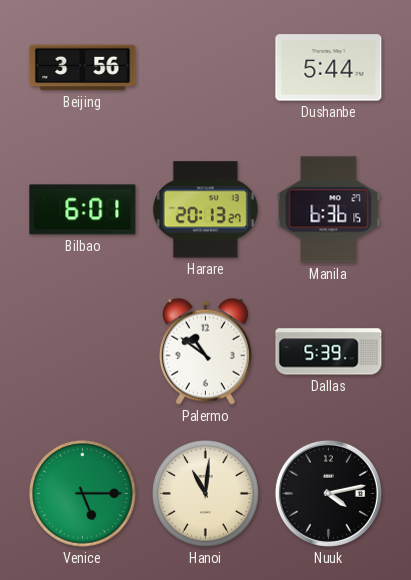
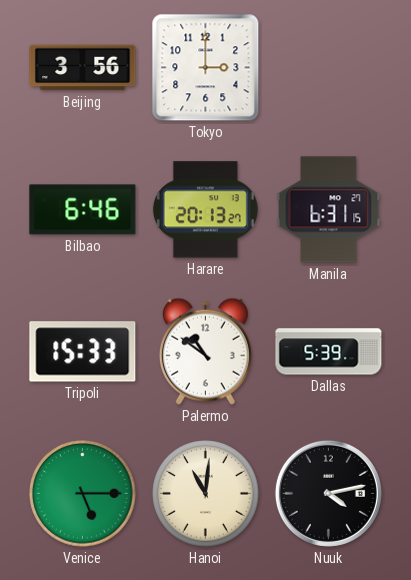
Tokyo: none -> 3:00 (206, 68)
Dushanbe: 5:44 -> none (329, 68)
Bilbao: 6:01 -> 6:46 (83, 210)
Manila: 6:36 -> 6:31 (329, 210)
Tripoli: none -> 15:33 (83, 352)
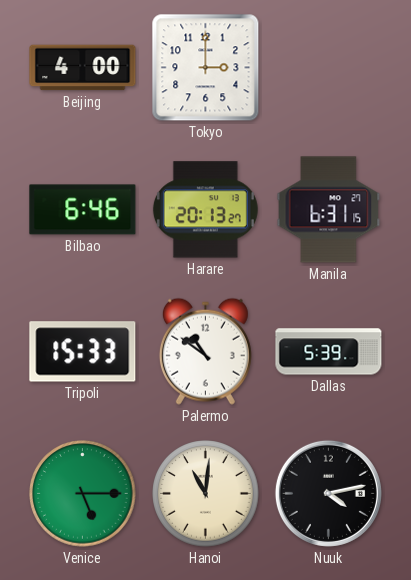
Beijing: 3:56 -> 4:00 (83, 68)
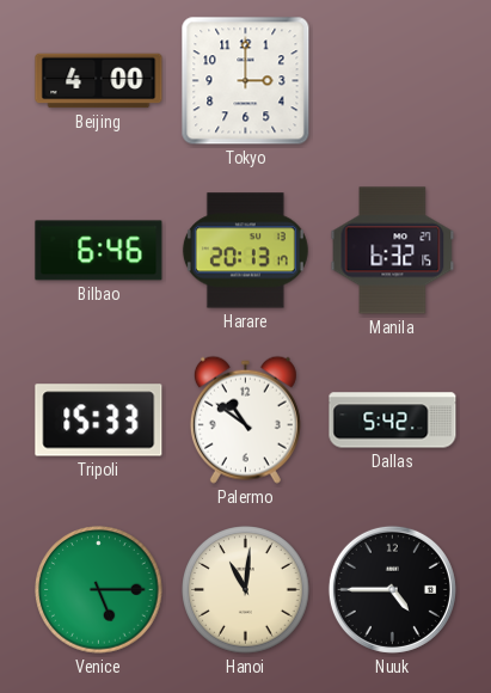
Harare: 20:13:27 -> 20:13:17 (245, 251)
Manila: 6:31 -> 6:32 (393, 251)
Dallas: 5:39 -> 5:42 (393, 421)
Nuuk: 4:13 -> 4:45 (392, 589)
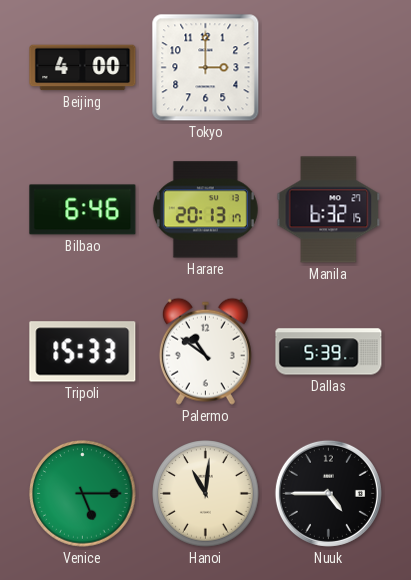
Dallas: 5:42 -> 5:39 (329, 352)
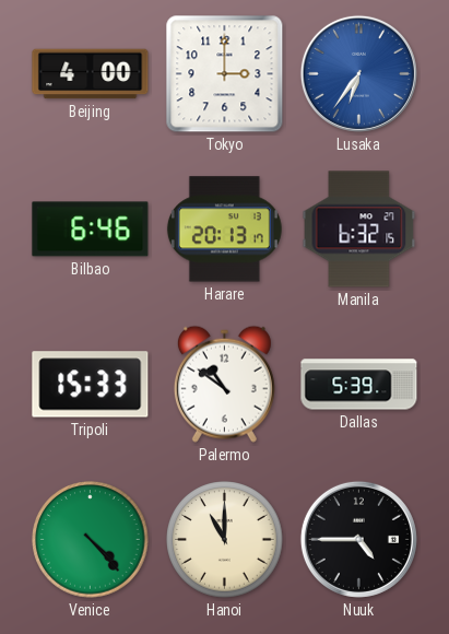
Lusaka: none -> 6:36 (358, 73)
Venice: 5:15 -> 4:23 (91, 540)
Hanoi: 11:01 -> 11:00 (225, 540)
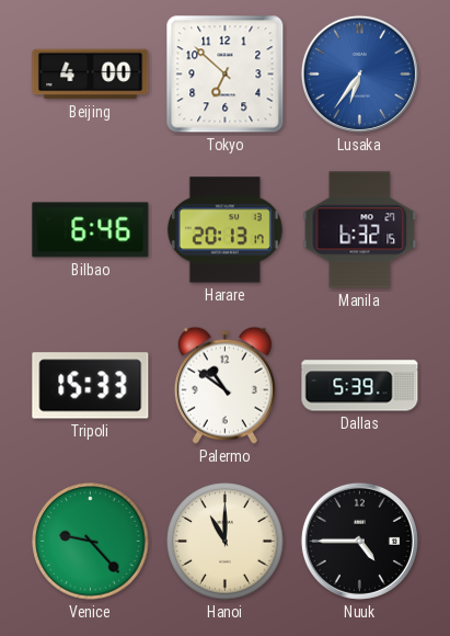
Tokyo: 3:00 -> 6:52 (226, 75)
Venice: 4:23 -> 9:23 (91, 542)
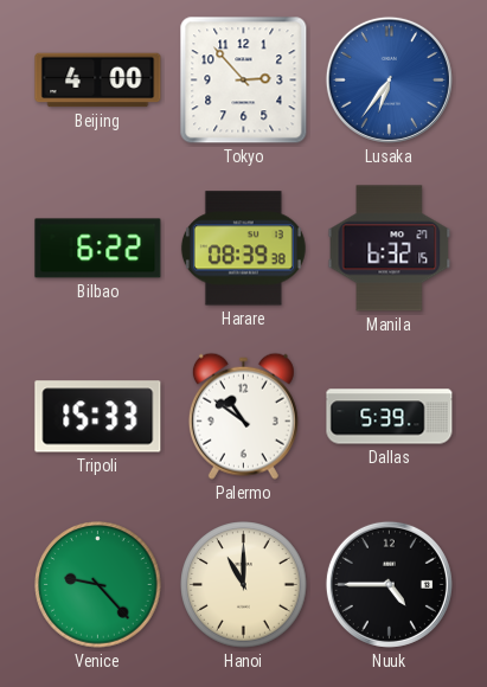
Tokyo: 6:52 -> 2:53 (244, 81)
Bilbao: 6:46 -> 6:22 (98, 249)
Harare: 20:13 -> 08:39 (243, 249)
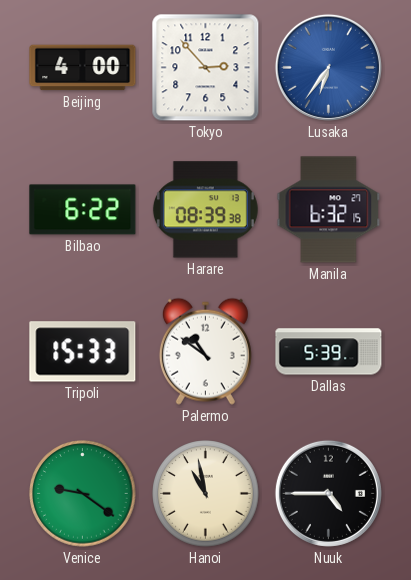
Venice: 9:23 -> 9:21 (83, 494)
Hanoi: 11:00 -> 10:58 (206, 494)
